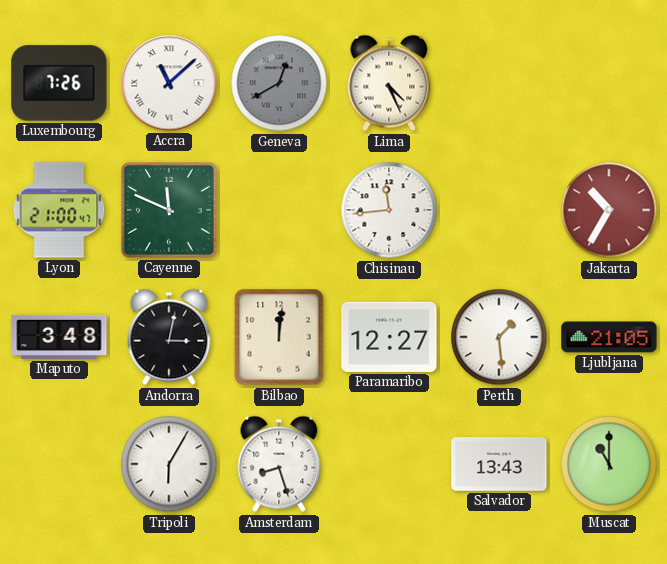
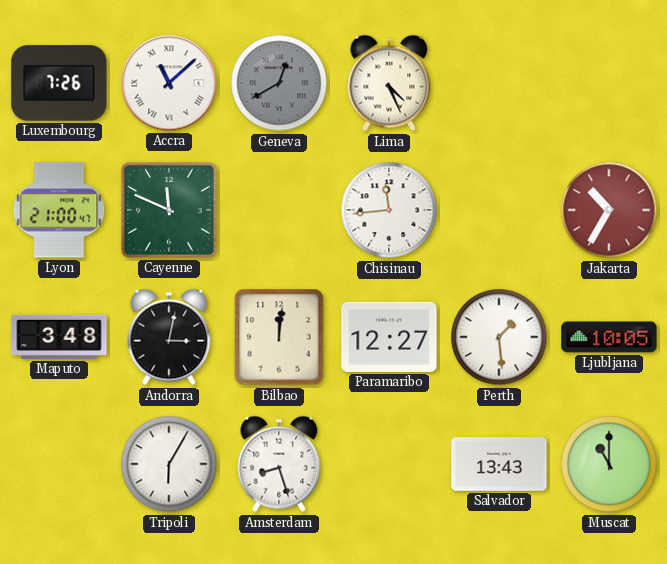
Ljubljana: 21:05 -> 10:05 (609, 337)
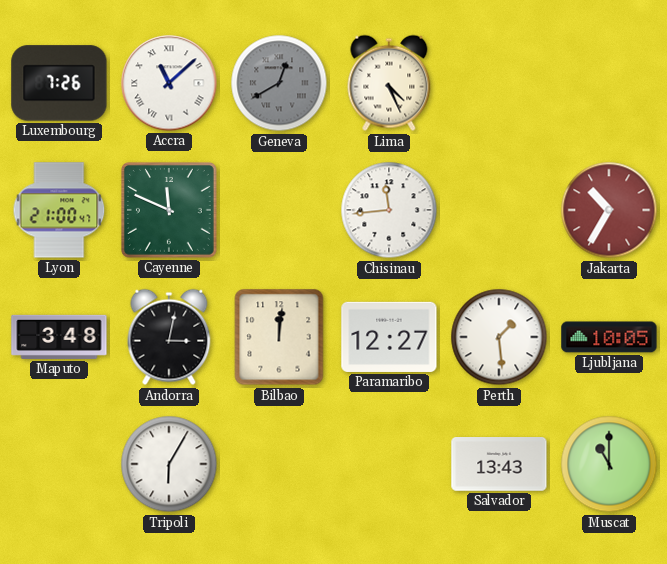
Amsterdam: 8:27 -> none (279, 464)
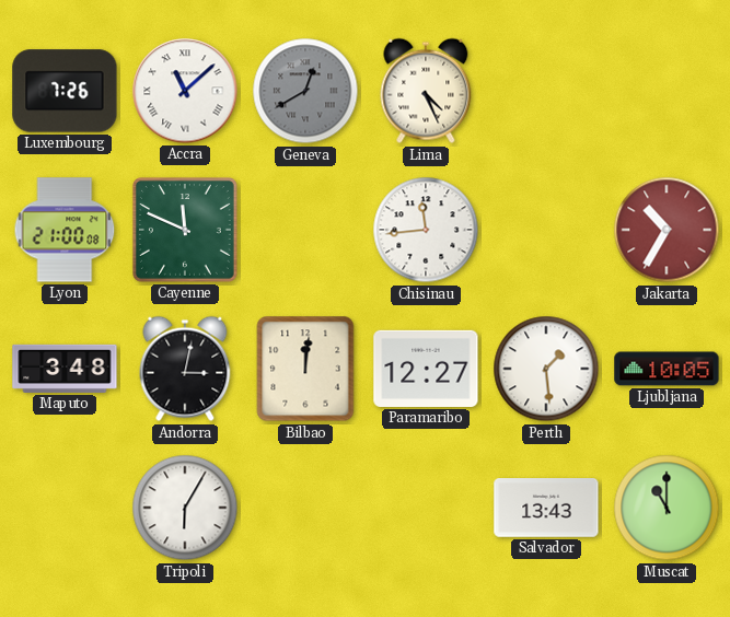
Lyon: 21:00:47 -> 21:00:08 (65, 230)
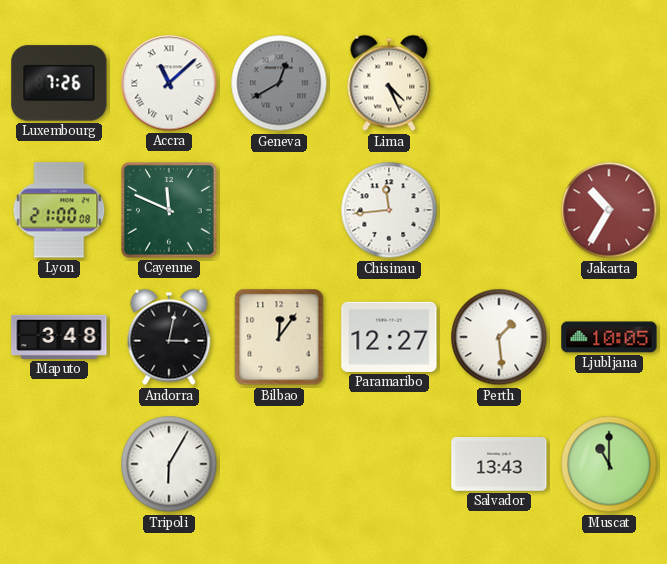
Bilbao: 12:01 -> 12:06 (279, 337)
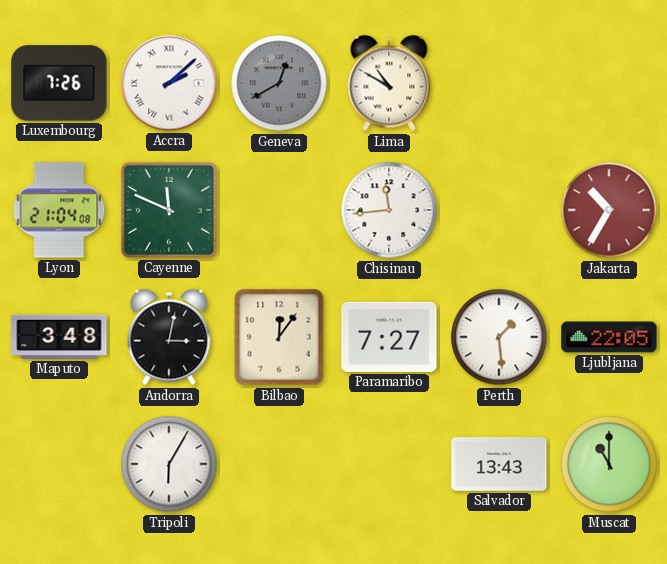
Accra: 11:08 -> 2:08 (169, 83)
Lima: 4:26 -> 10:50 (389, 83)
Lyon: 21:00 -> 21:04 (59, 210)
Paramaribo: 12:27 -> 7:27 (389, 337)
Ljubljana: 10:05 -> 22:05 (609, 337)
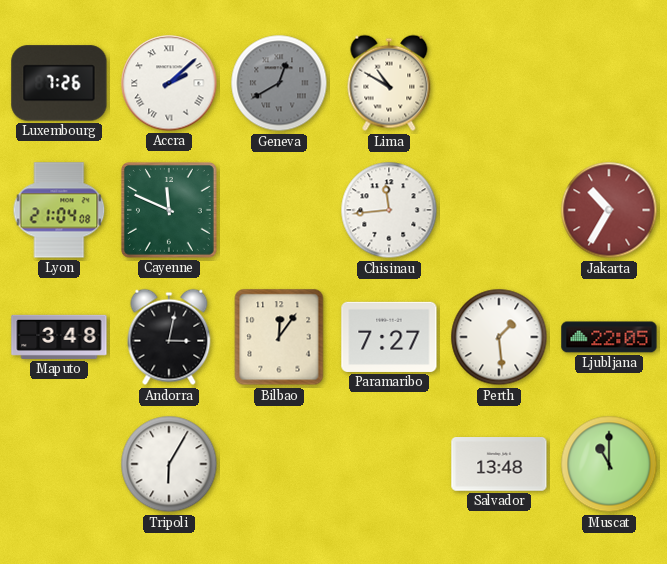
Salvador: 13:43 -> 13:48 (499, 465)
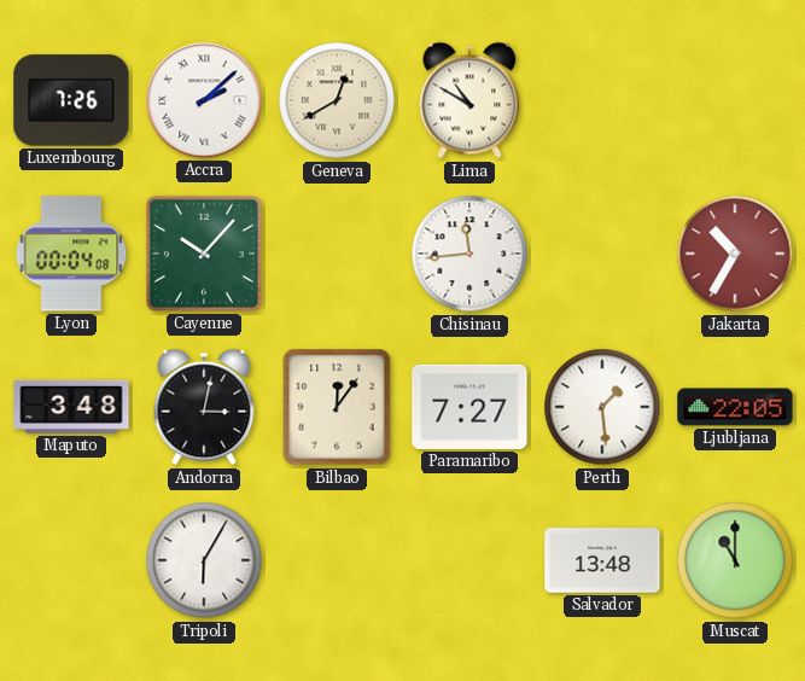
Geneva dial: grey -> cream (337, 100)
Lyon: 21:04 -> 00:04 (71, 254)
Cayenne: 11:49 -> 10:07 (204, 254)
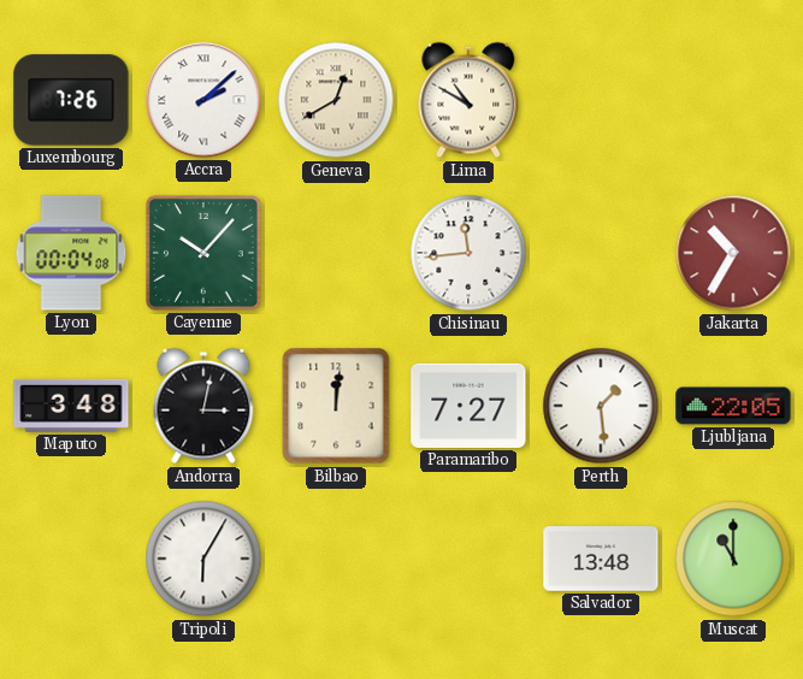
Bilbao: 12:06 -> 12:01 (336, 406)
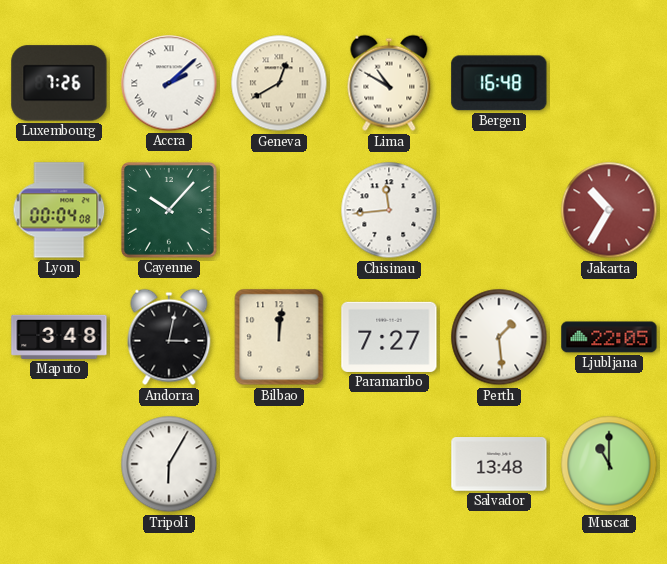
Bergen: none -> 16:48 (499, 83)
